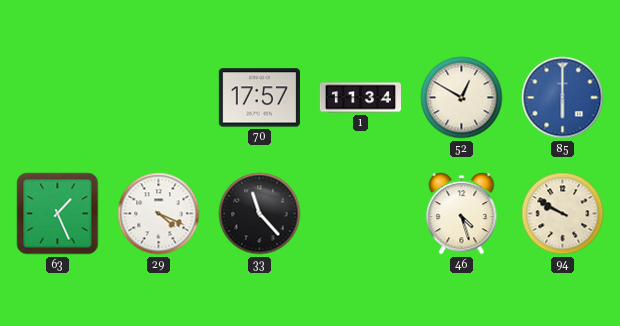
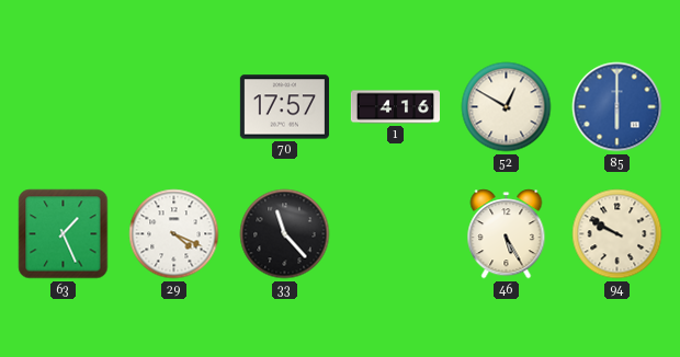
1: 11:34 -> 4:16 (395, 107)
46: 4:27 -> 5:25 (507, 234)
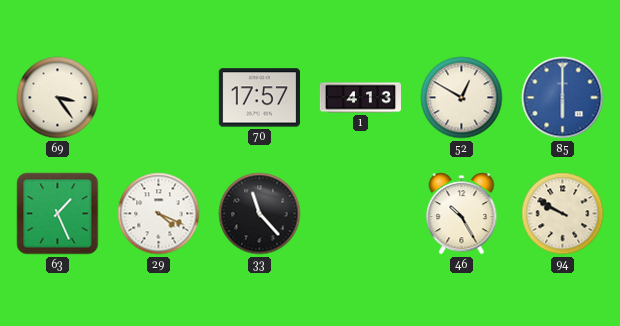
69: none -> 3:24 (58, 98)
1: 4:16 -> 4:13 (360, 98)
46: 5:25 -> 10:25 (462, 214)
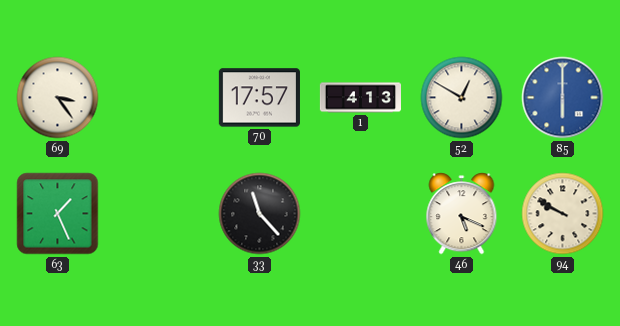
29: 4:19 -> none (159, 214)
46: 10:25 -> 5:19 (462, 214)
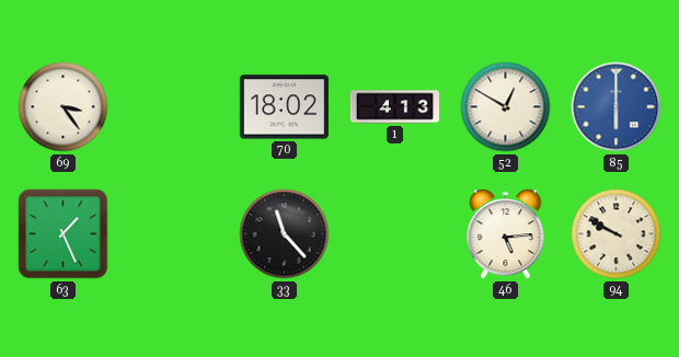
70: 17:57 -> 18:02 (284, 107)
46: 5:19 -> 5:14 (506, 234)
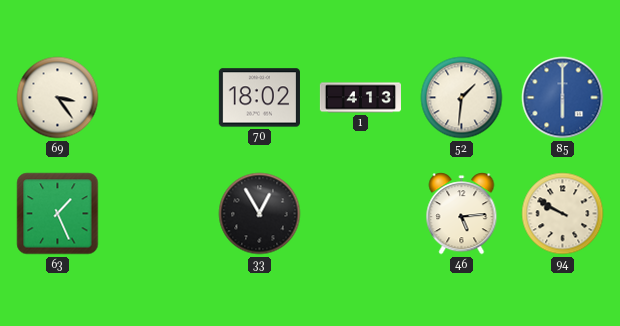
52: 12:50 -> 1:31 (462, 98)
33: 11:23 -> 12:55 (260, 214)
